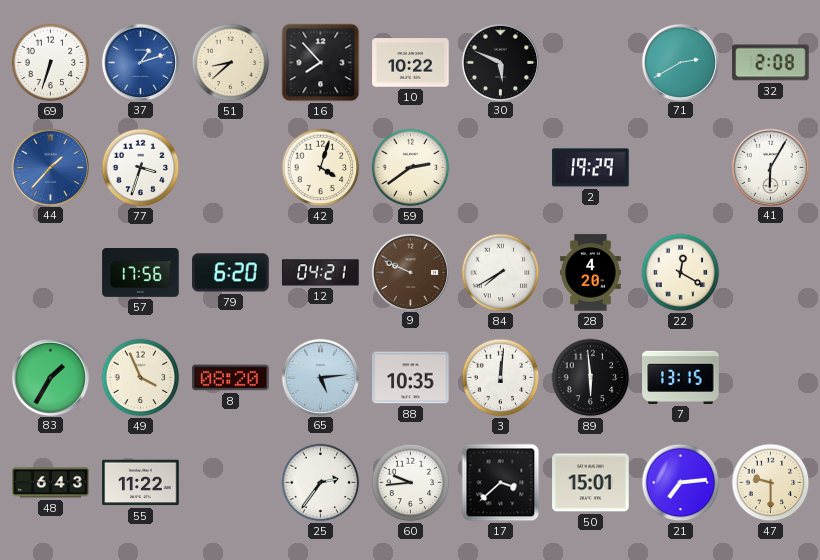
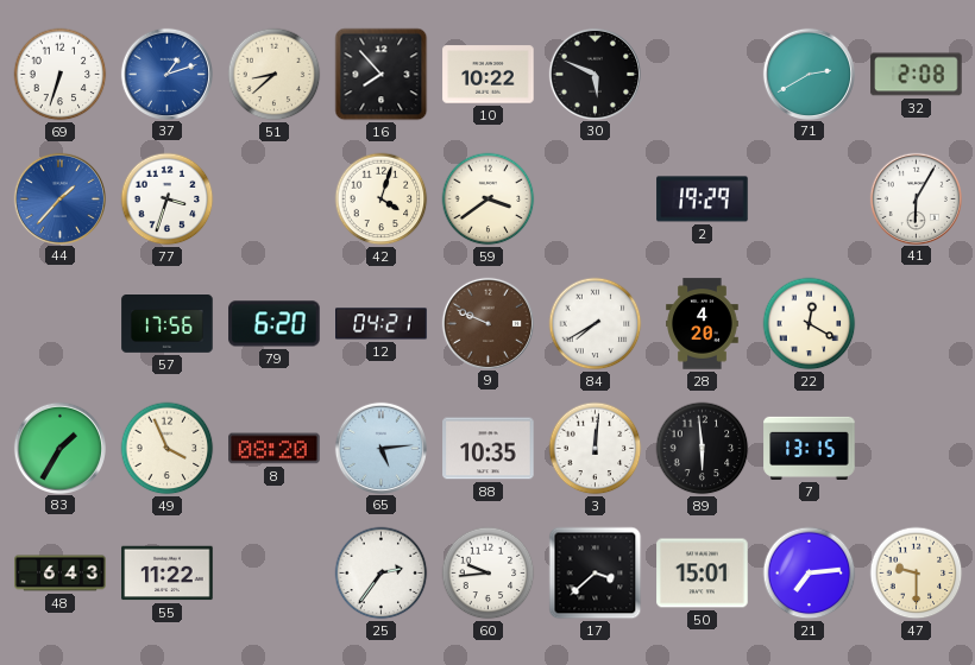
59: 2:39 -> 3:39 (489, 199)
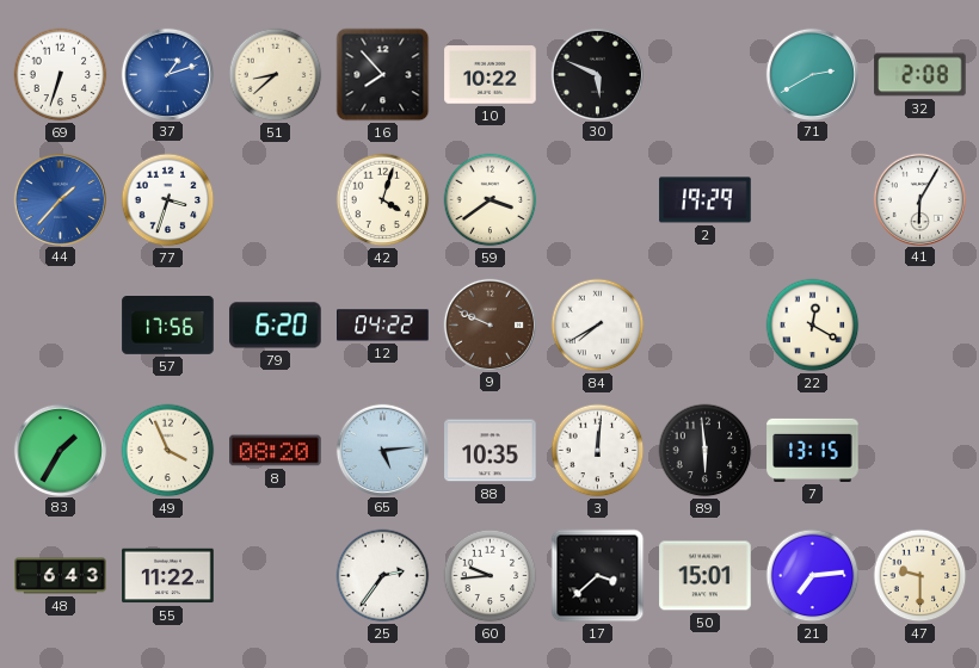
12: 04:21 -> 04:22 (383, 326)
28: 4:20 -> none (703, 324)
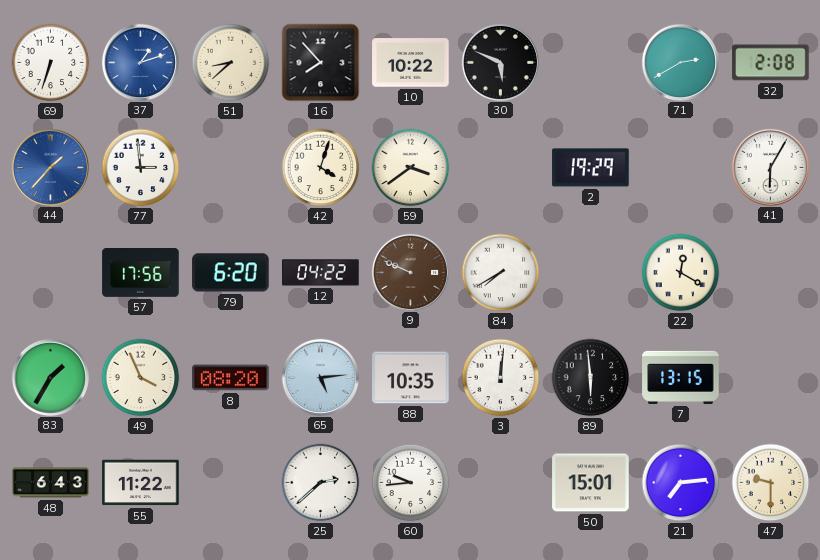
77: 3:33 -> 2:59 (141, 168)
25: 2:36 -> 2:38 (321, 483)
17: 3:38 -> none (598, 576)
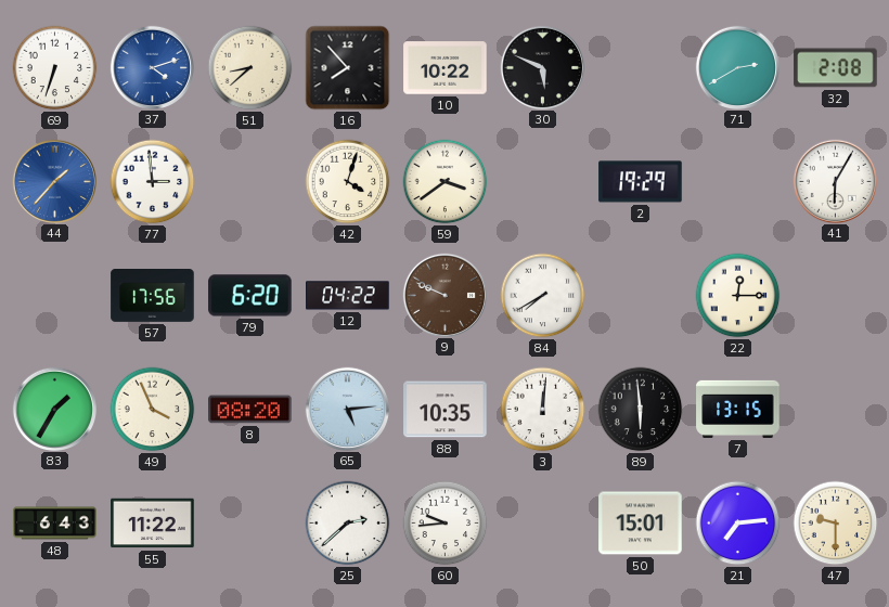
37: 1:12 -> 4:12 (152, 67)
22: 12:20 -> 12:15 (738, 296)
